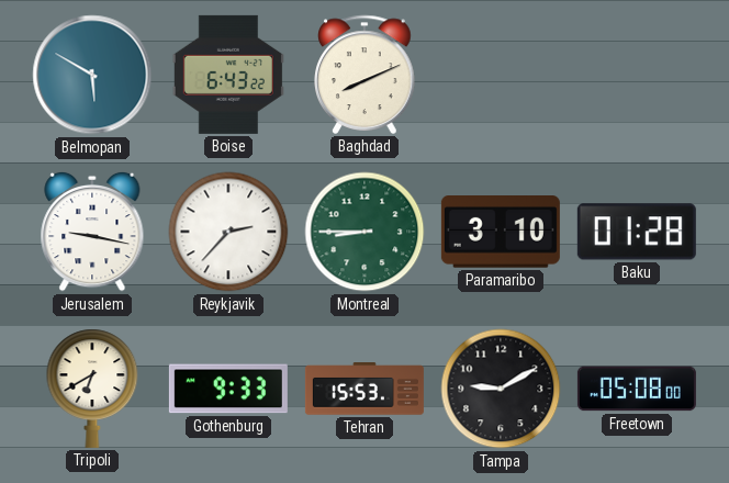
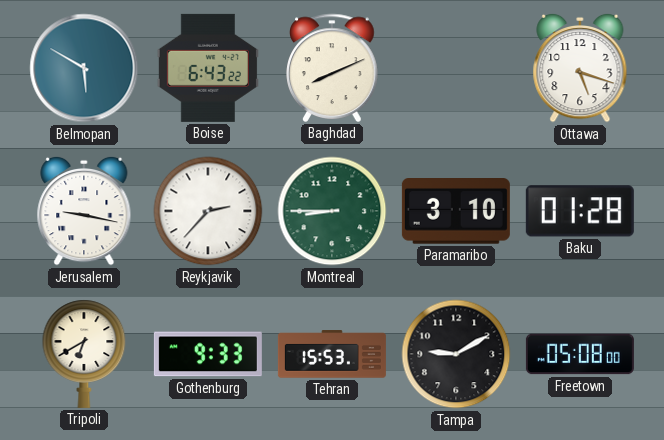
Ottawa: none -> 5:18 (580, 68)
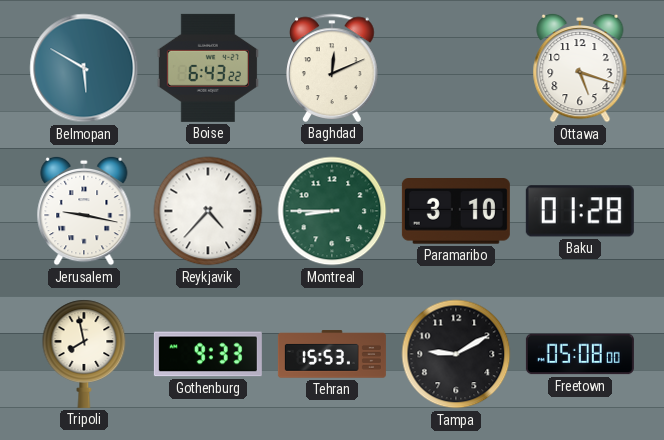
Baghdad: 8:11 -> 12:11 (332, 68)
Reykjavik: 2:37 -> 4:37 (208, 211)
Tripoli: 6:40 -> 7:58 (84, 354)
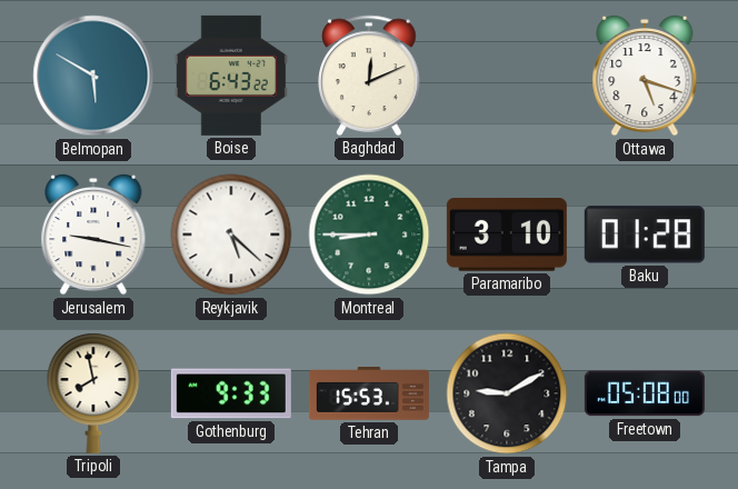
Reykjavik: 4:37 -> 5:22 (231, 234)
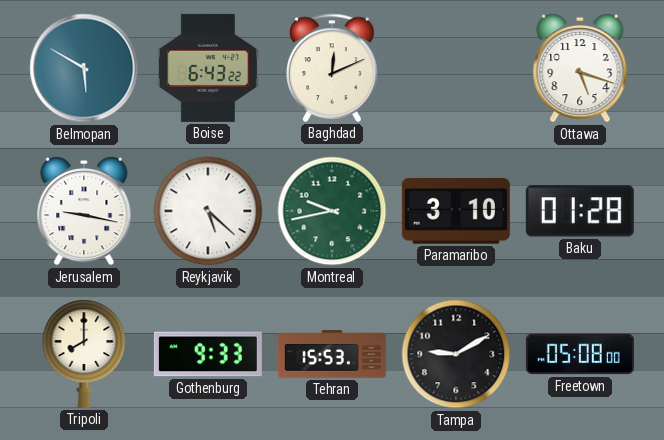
Montreal: 8:45 -> 9:43 (332, 211)
Tripoli: 7:58 -> 8:00 (84, 354)
